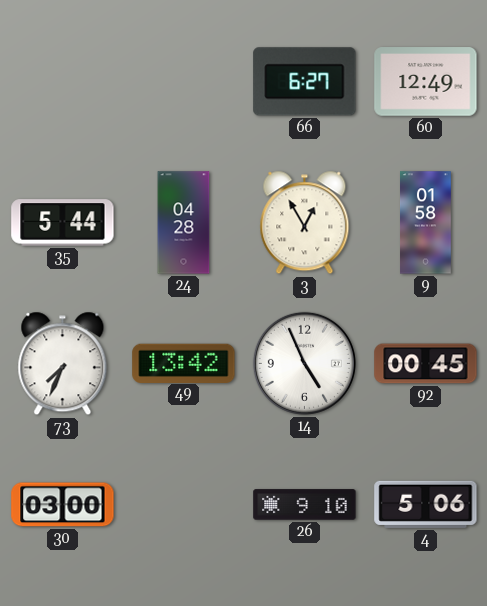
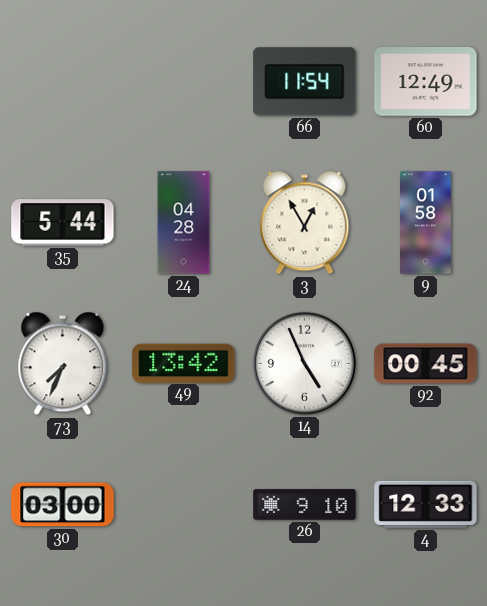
66: 6:27 -> 11:54 (305, 82)
4: 5:06 -> 12:33 (426, 504)
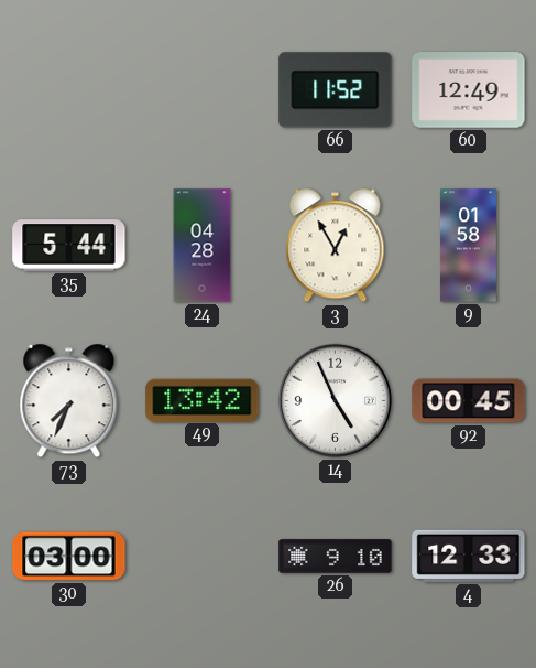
66: 11:54 -> 11:52 (336, 90)
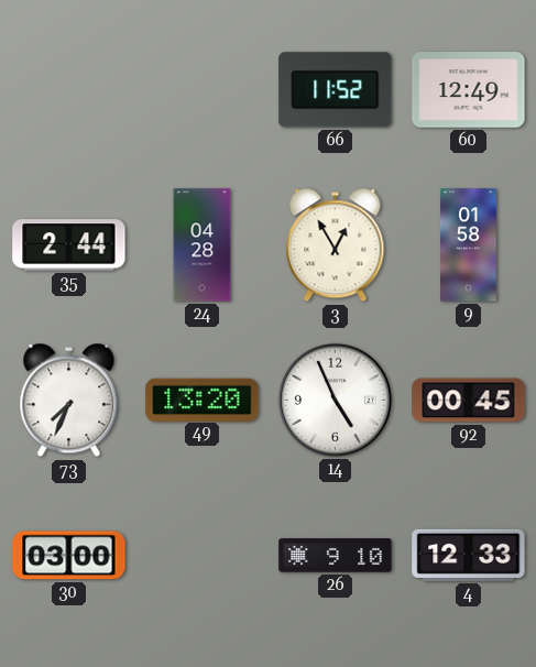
35: 5:44 -> 2:44 (69, 245)
49: 13:42 -> 13:20 (203, 400)
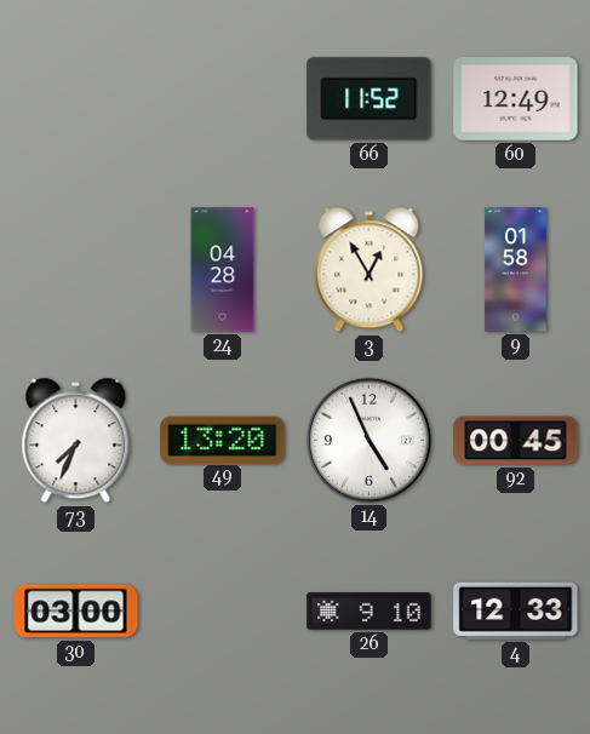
35: 2:44 -> none (69, 245)
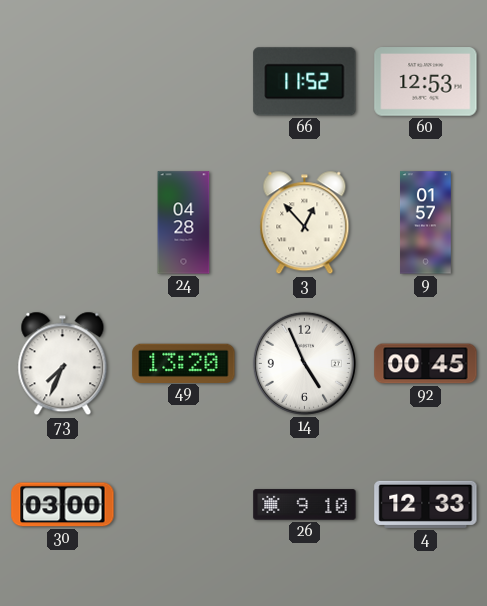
60: 12:49 -> 12:53 (426, 82)
3: 12:55 -> 12:53 (305, 223)
9: 01:58 -> 01:57 (426, 223)
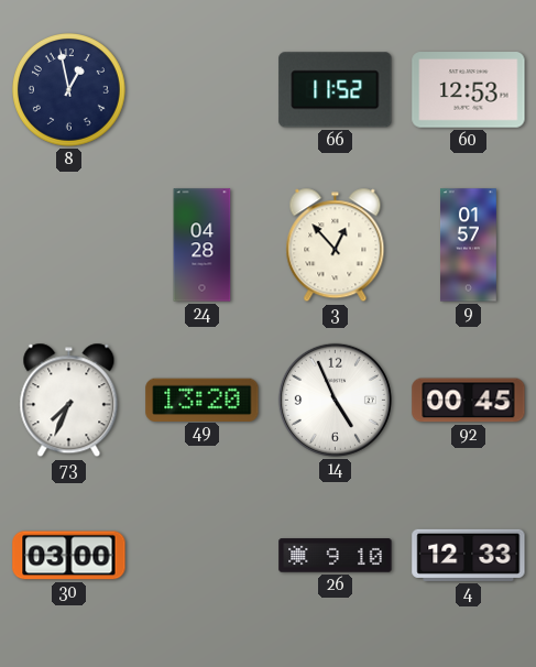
8: none -> 12:58 (69, 90)
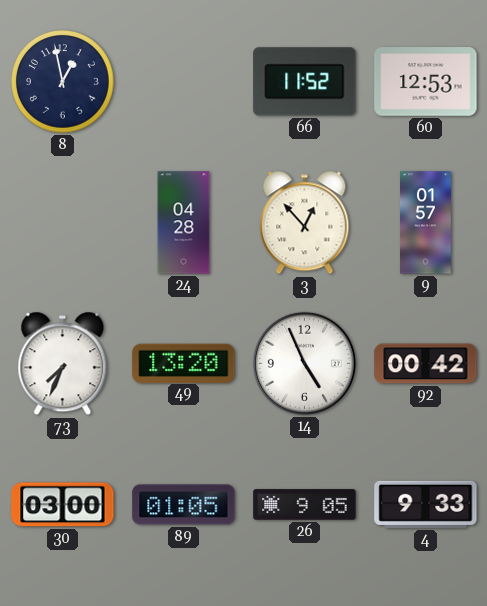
92: 00:45 -> 00:42 (426, 364)
89: none -> 01:05 (184, 505)
26: 9:10 -> 9:05 (305, 505)
4: 12:33 -> 9:33 (426, 504)
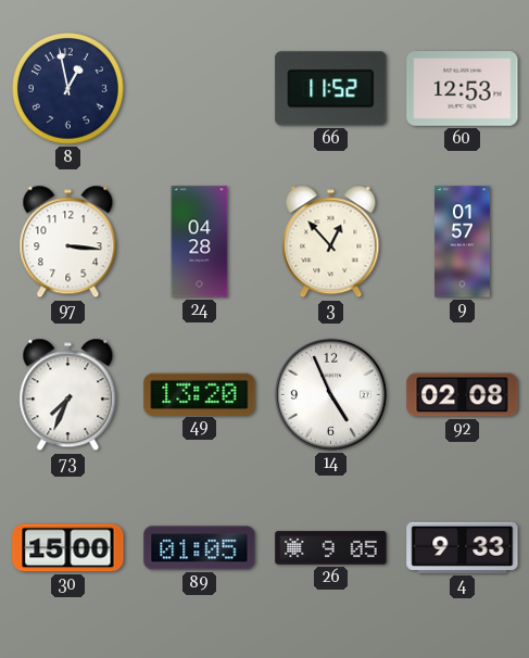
97: none -> 3:16 (68, 242)
92: 00:42 -> 02:08 (463, 395)
30: 03:00 -> 15:00 (68, 548)
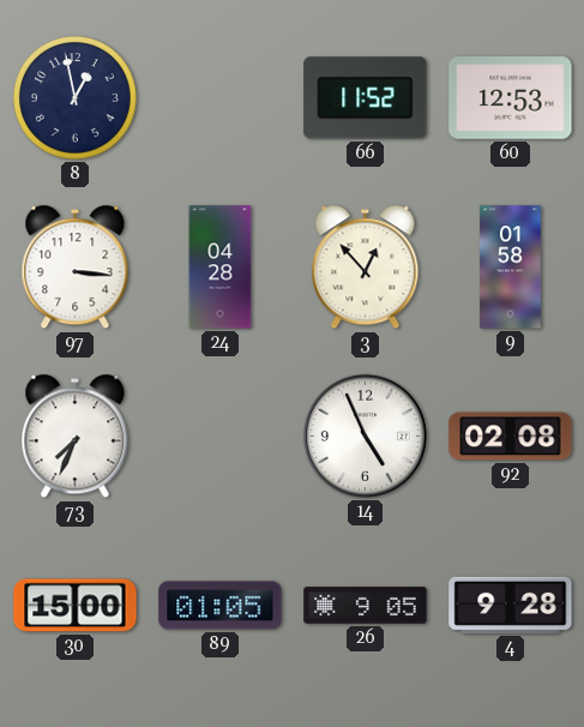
9: 01:57 -> 01:58 (511, 268)
49: 13:20 -> none (200, 394)
4: 9:33 -> 9:28 (511, 605)
